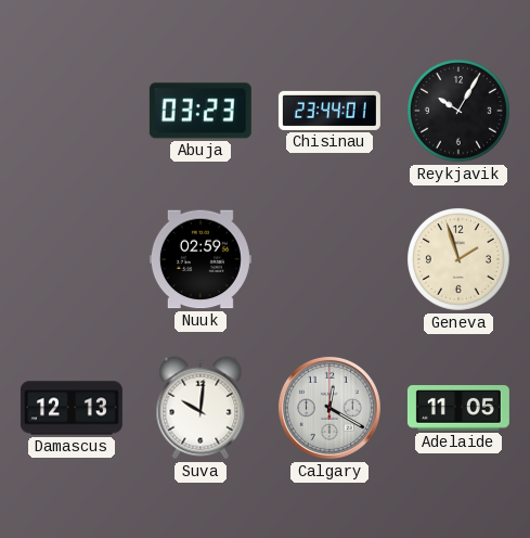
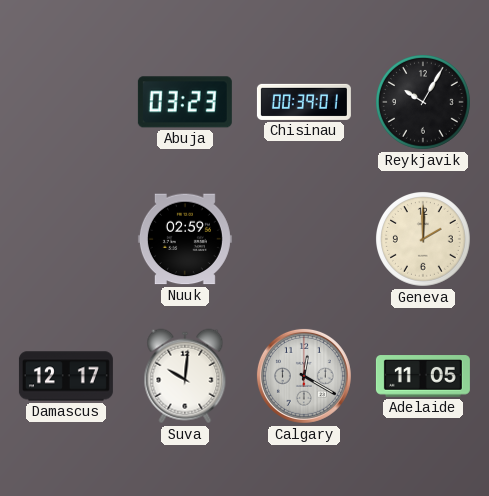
Chisinau: 23:44 -> 00:39 (304, 102)
Geneva: 1:57 -> 2:00 (424, 240)
Damascus: 12:13 -> 12:17 (66, 376)
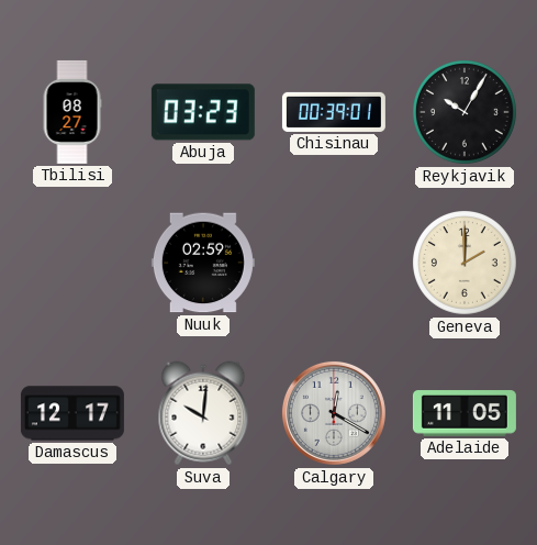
Tbilisi: none -> 08:27 (72, 112)
